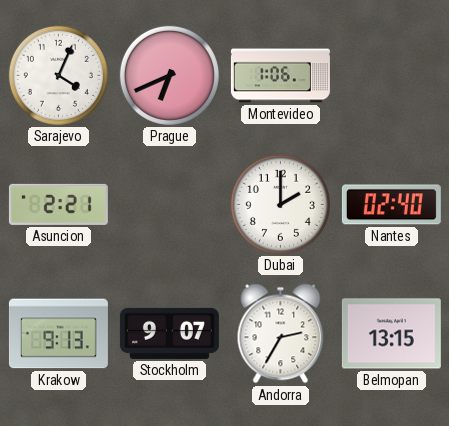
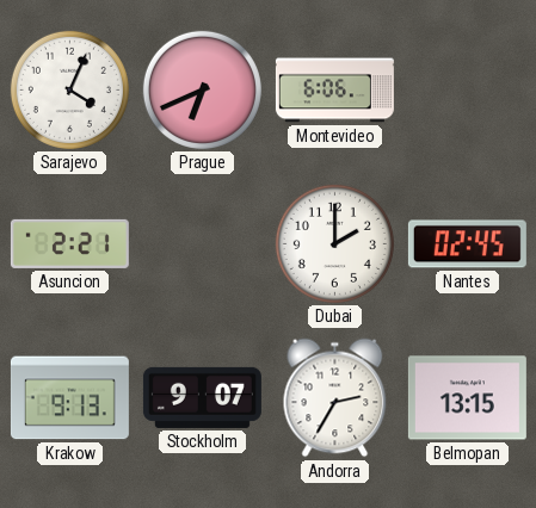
Montevideo: 1:06 -> 6:06 (334, 91)
Nantes: 02:40 -> 02:45 (467, 244)
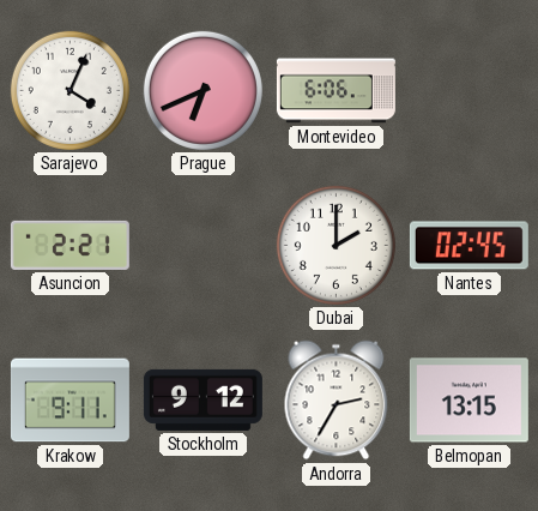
Krakow: 9:13 -> 9:11 (69, 401)
Stockholm: 9:07 -> 9:12 (202, 399)
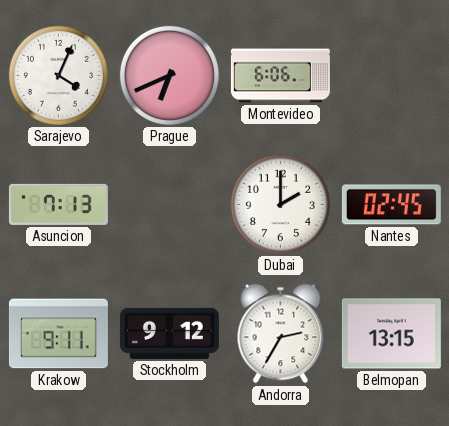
Asuncion: 2:21 -> 7:13 (58, 204)
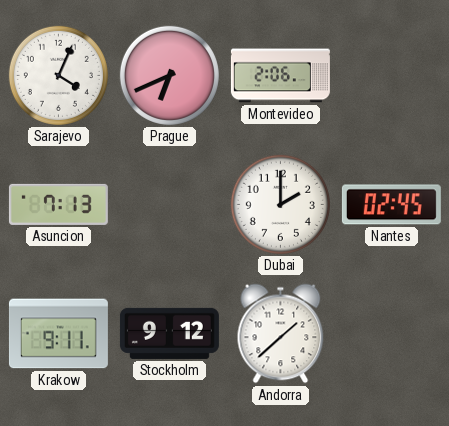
Montevideo: 6:06 -> 2:06 (280, 76)
Andorra: 2:35 -> 1:38 (281, 334)
Belmopan: 13:15 -> none (391, 334)
